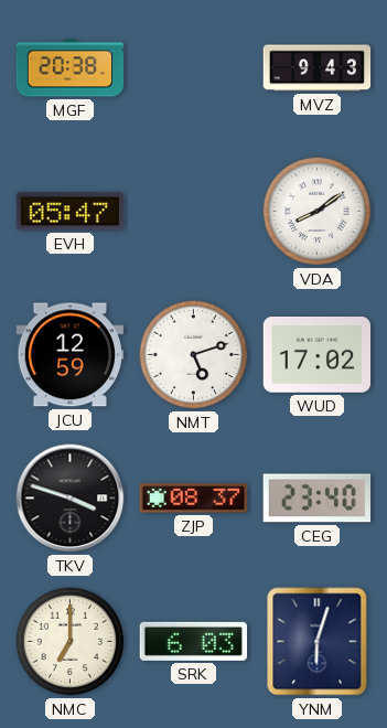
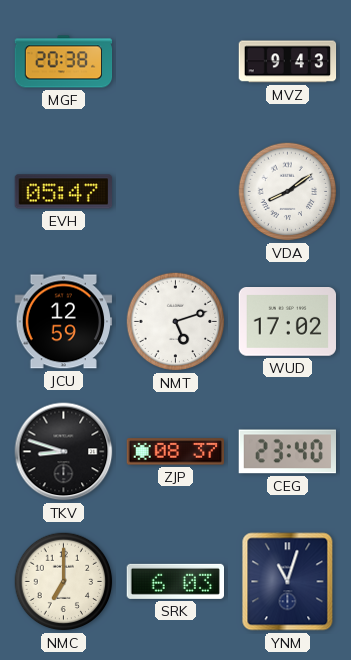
TKV: 3:48 -> 8:48 (64, 452)
YNM: 6:03 -> 11:03 (288, 582)
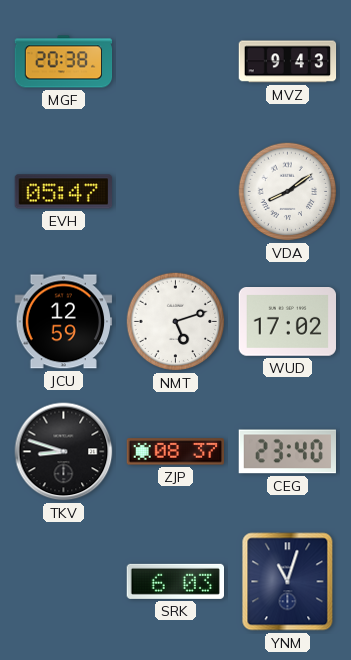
NMC: 7:00 -> none (64, 582)
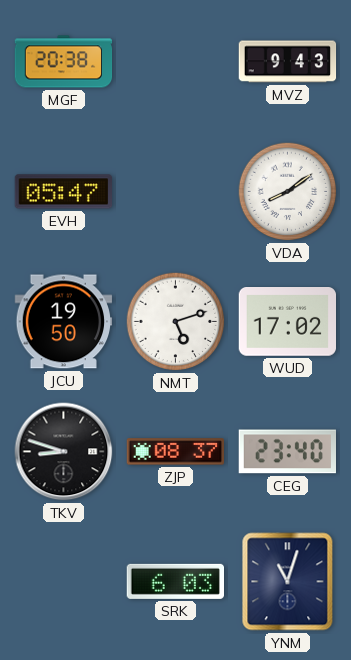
JCU: 12:59 -> 19:50 (64, 322)
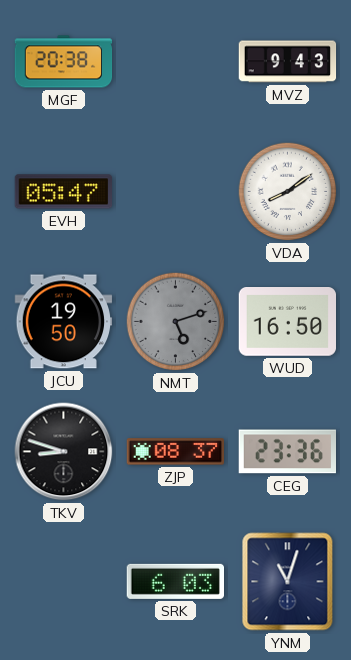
NMT dial: white -> grey (176, 322)
WUD: 17:02 -> 16:50 (287, 322)
CEG: 23:40 -> 23:36 (287, 452)
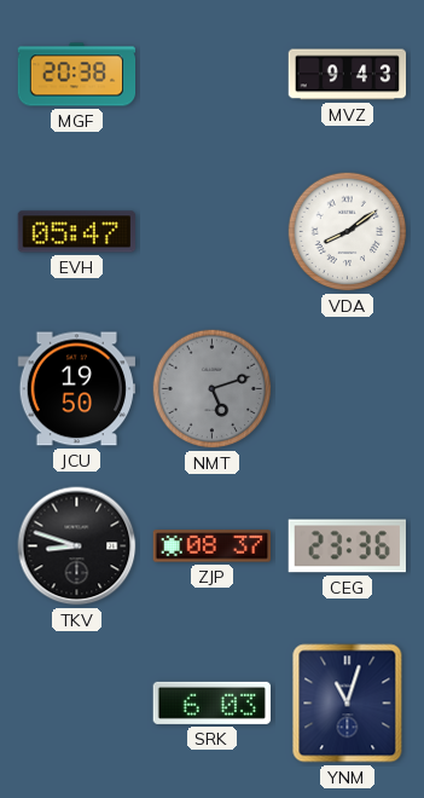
WUD: 16:50 -> none (287, 322)
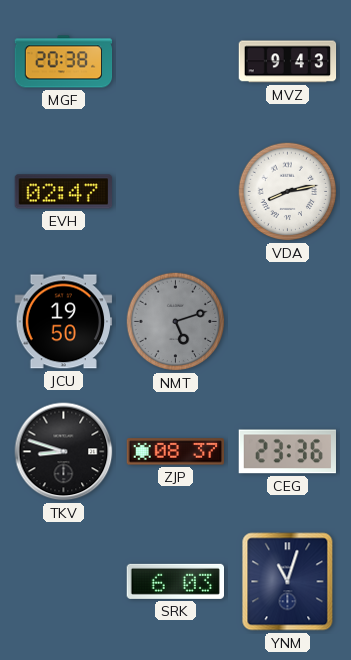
EVH: 05:47 -> 02:47 (64, 192)
VDA: 8:09 -> 8:13 (288, 192)
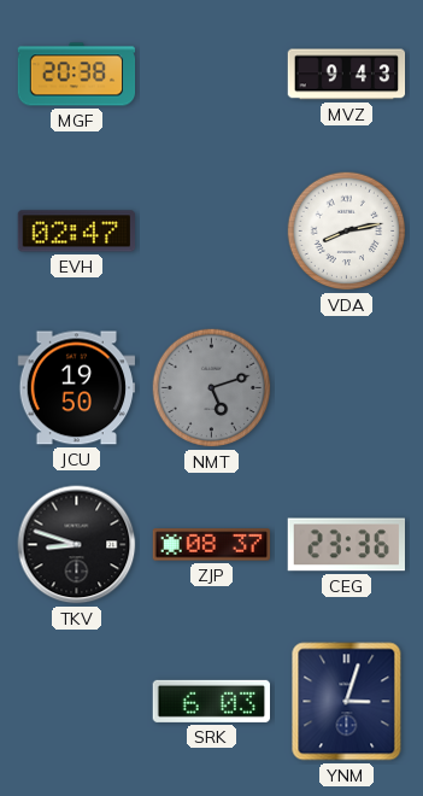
YNM: 11:03 -> 3:03 (347, 702)
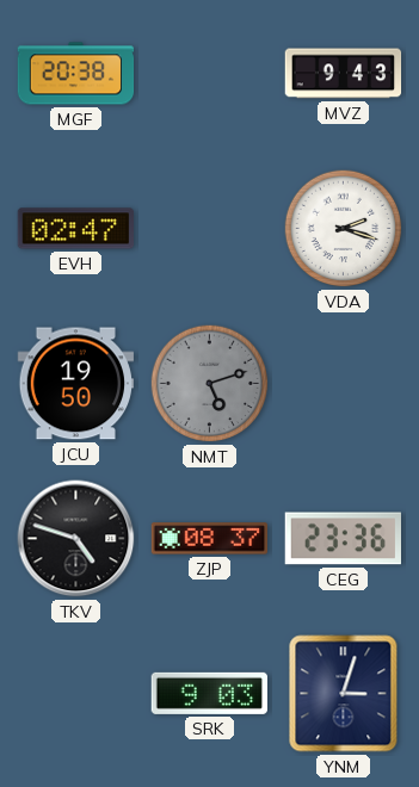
VDA: 8:13 -> 2:18 (344, 229)
TKV: 8:48 -> 4:48 (76, 539)
SRK: 6:03 -> 9:03 (209, 693)
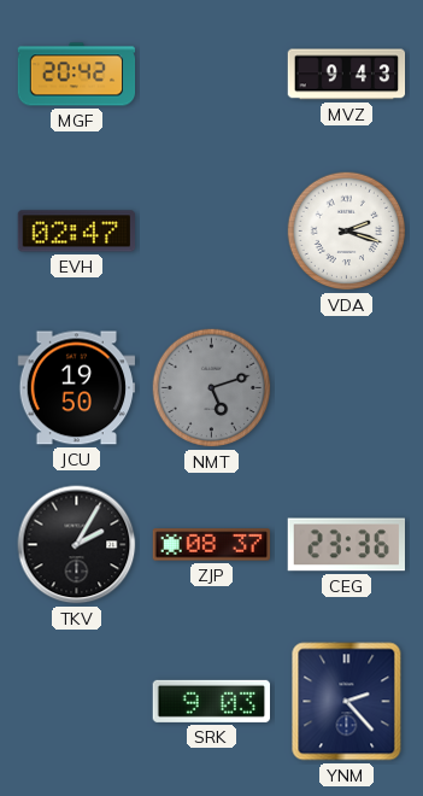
MGF: 20:38 -> 20:42 (77, 75)
TKV: 4:48 -> 2:05 (77, 545)
YNM: 3:03 -> 2:23 (347, 702)
